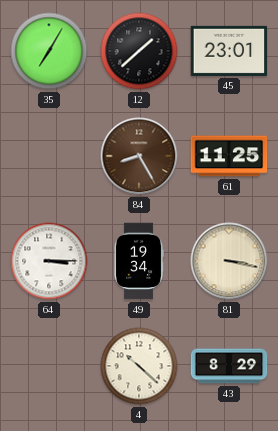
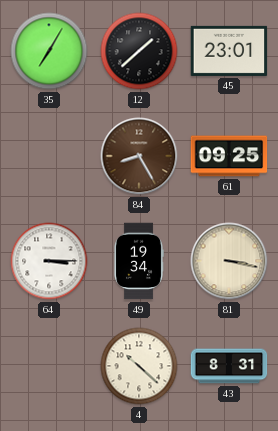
61: 11:25 -> 09:25 (229, 156)
43: 8:29 -> 8:31 (229, 366)
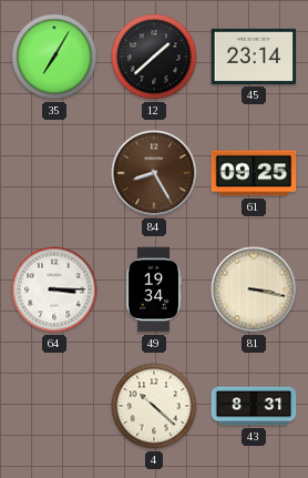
45: 23:01 -> 23:14 (254, 57)
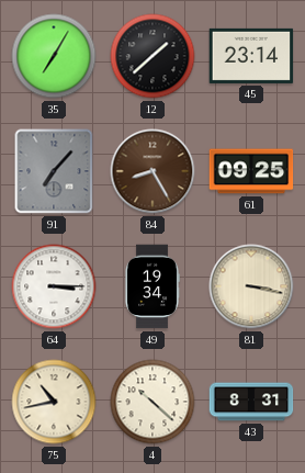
91: none -> 7:07 (54, 171)
75: none -> 10:43 (54, 402)
